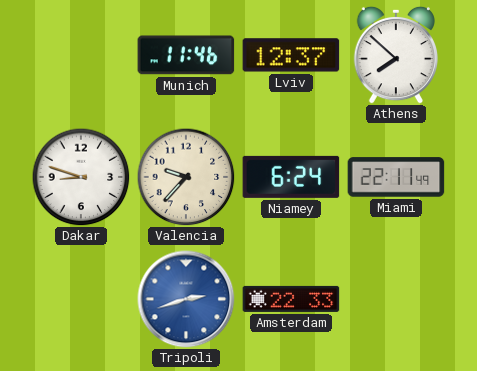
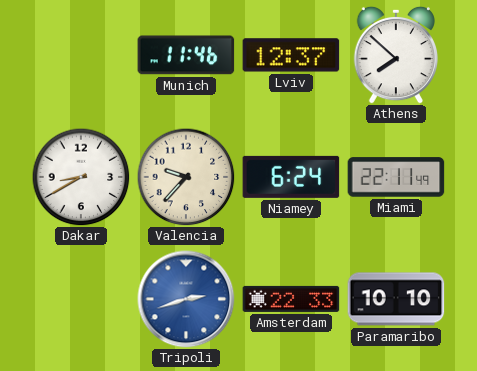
Dakar: 8:48 -> 8:40 (81, 177)
Paramaribo: none -> 10:10 (396, 299)
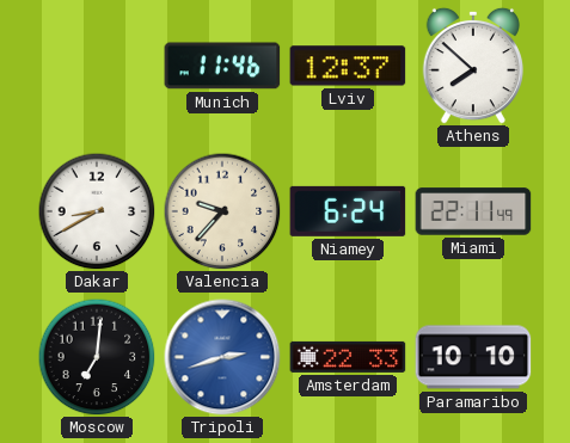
Moscow: none -> 7:01 (97, 357)
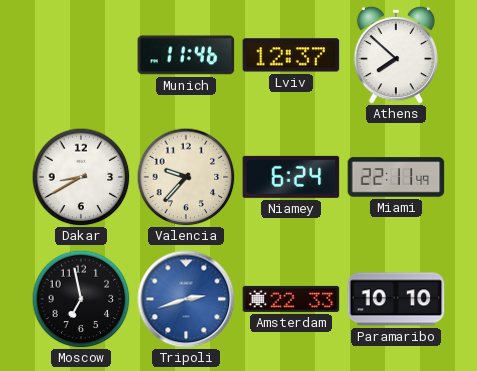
Moscow: 7:01 -> 6:58 (81, 299)
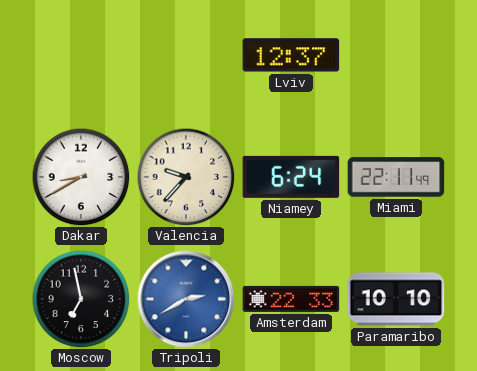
Munich: 11:46 -> none (186, 55)
Athens: 7:52 -> none (395, 55)
Tripoli: 2:42 -> 2:40 (186, 299)
